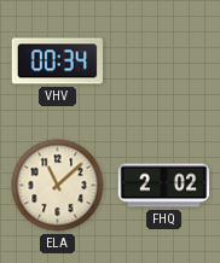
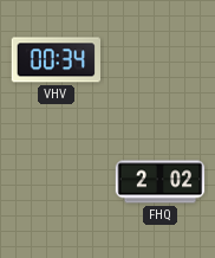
ELA: 11:08 -> none (58, 186)
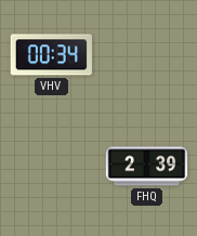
FHQ: 2:02 -> 2:39 (147, 167)
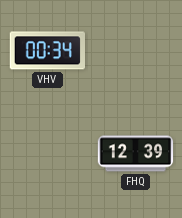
FHQ: 2:39 -> 12:39 (136, 154)
